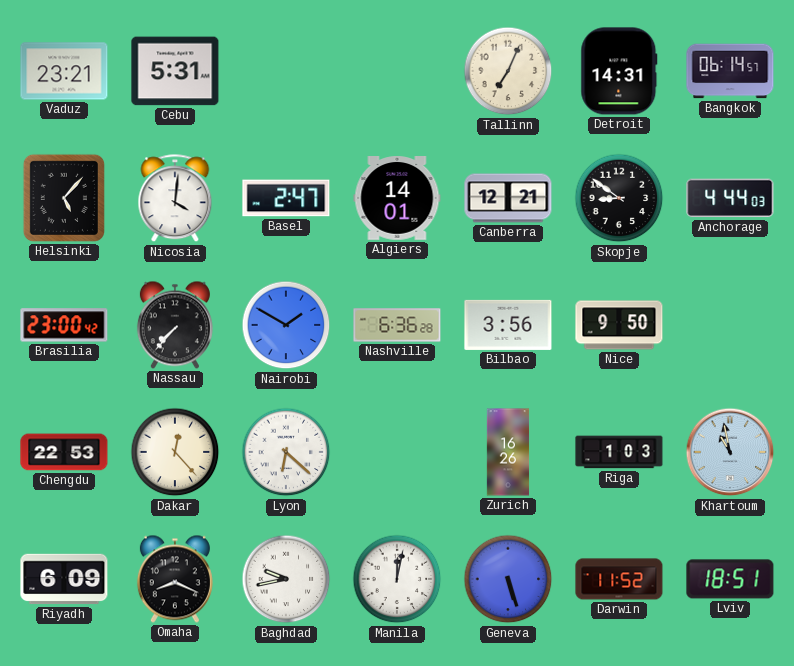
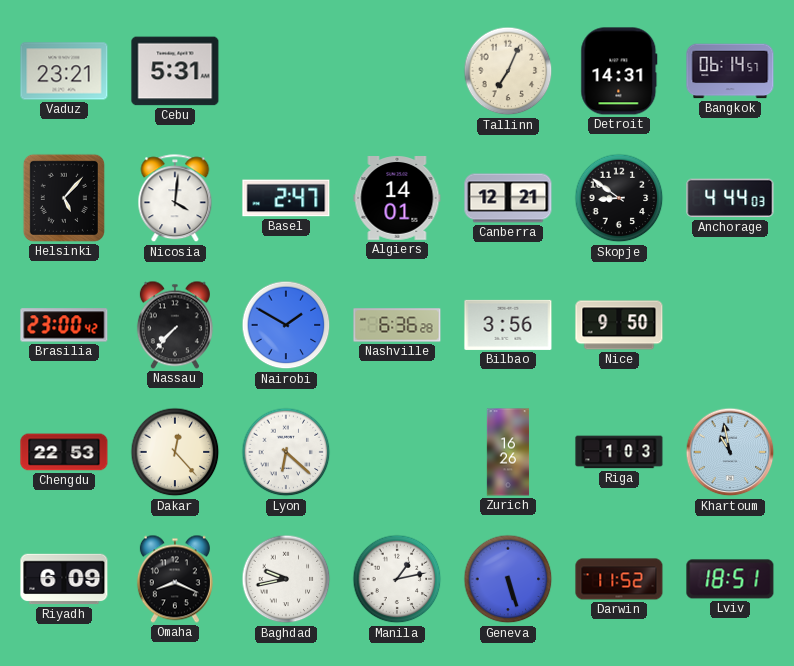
Manila: 12:02 -> 1:13 (397, 579)
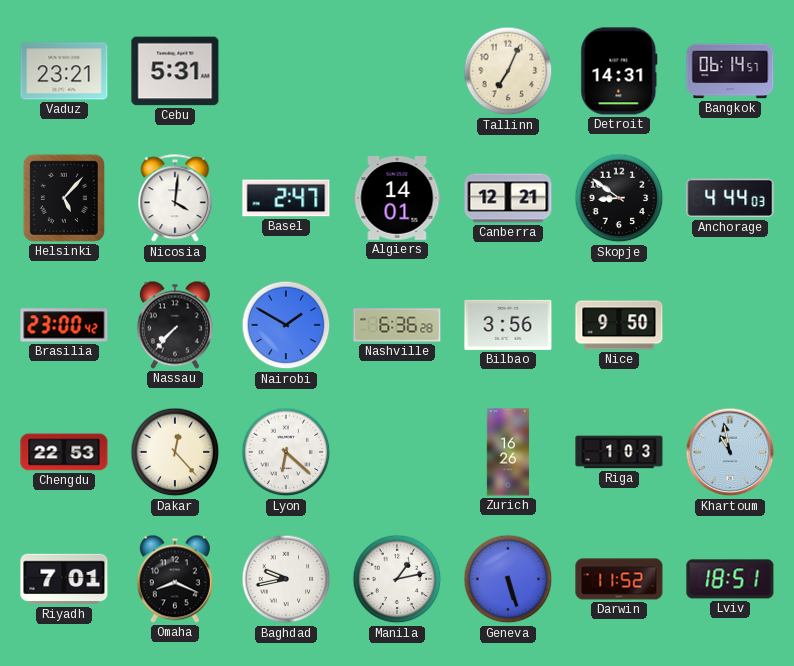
Riyadh: 6:09 -> 7:01 (64, 579)
